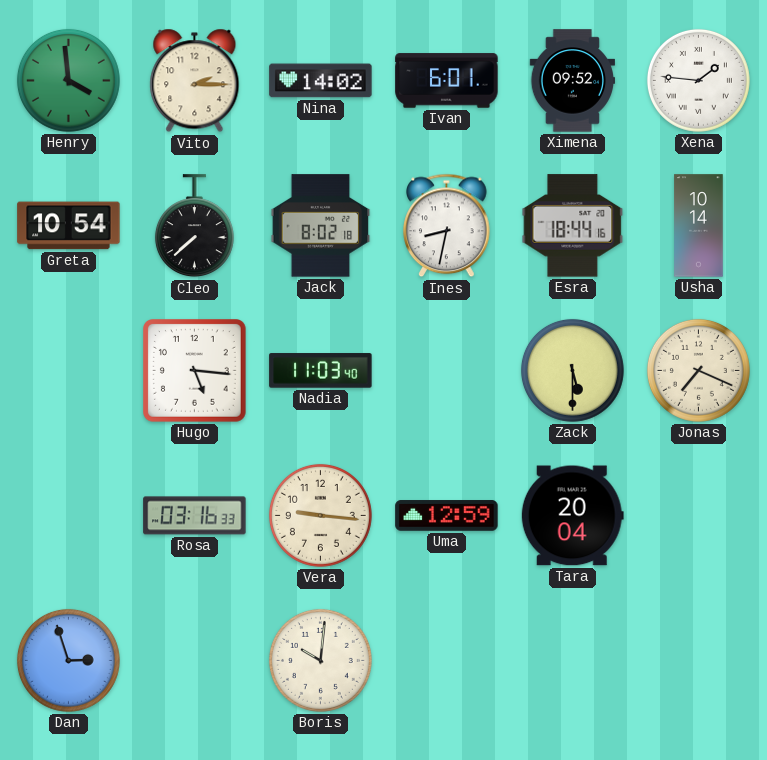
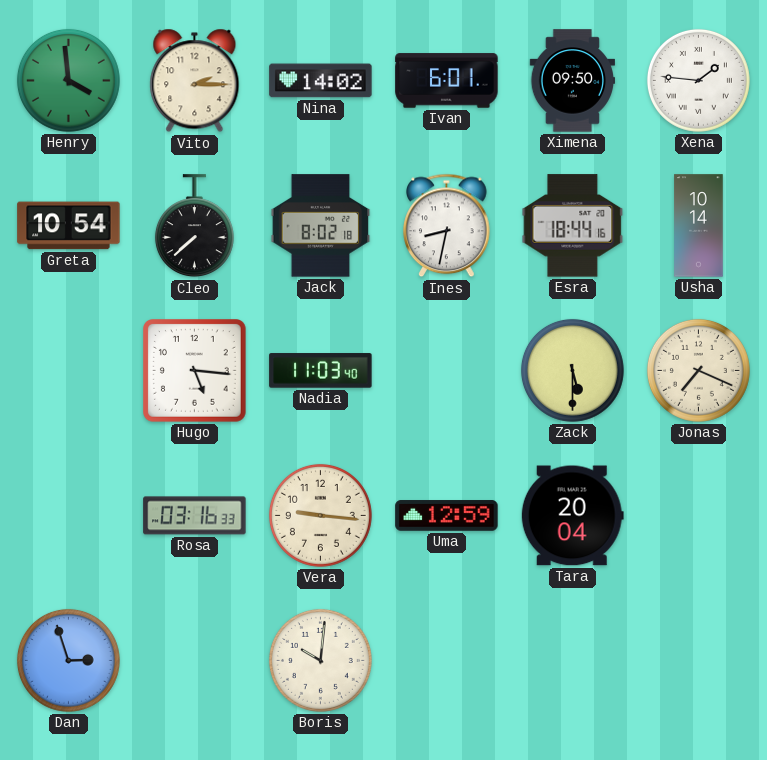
Ximena: 09:52 -> 09:50 (573, 81)
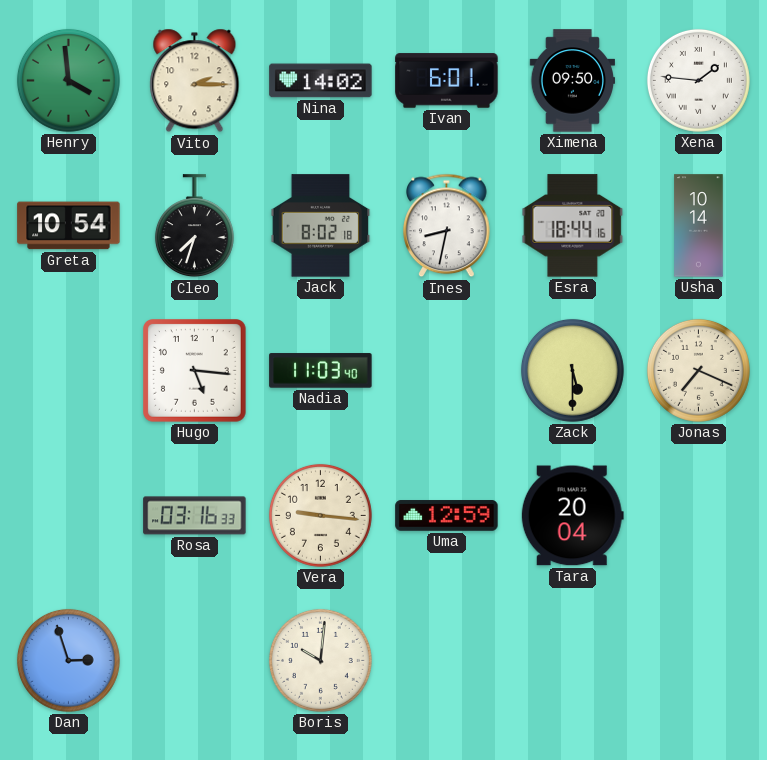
Cleo: 7:38 -> 7:33 (194, 226)
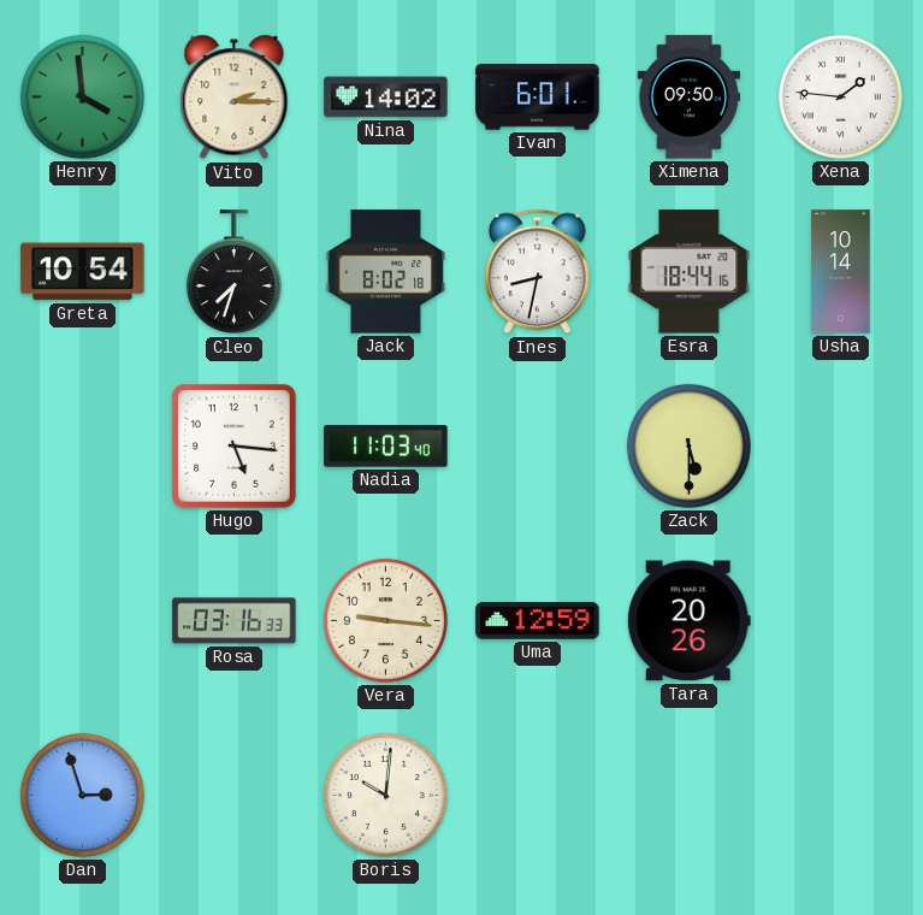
Jonas: 7:19 -> none (698, 370)
Tara: 20:04 -> 20:26 (688, 621)
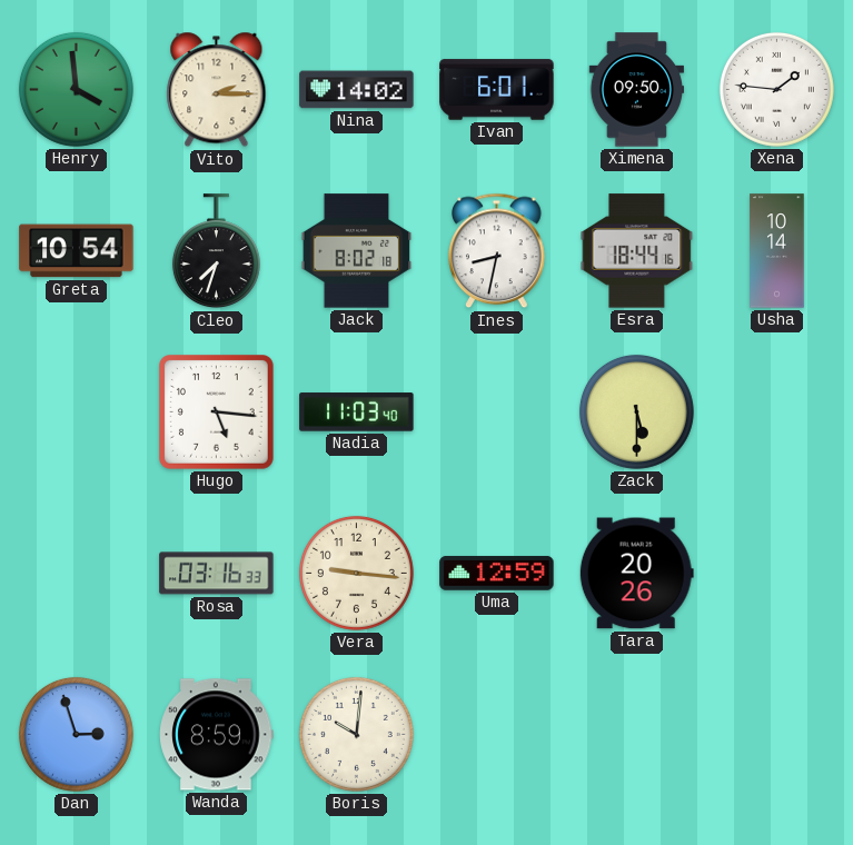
Wanda: none -> 8:59 (217, 735)
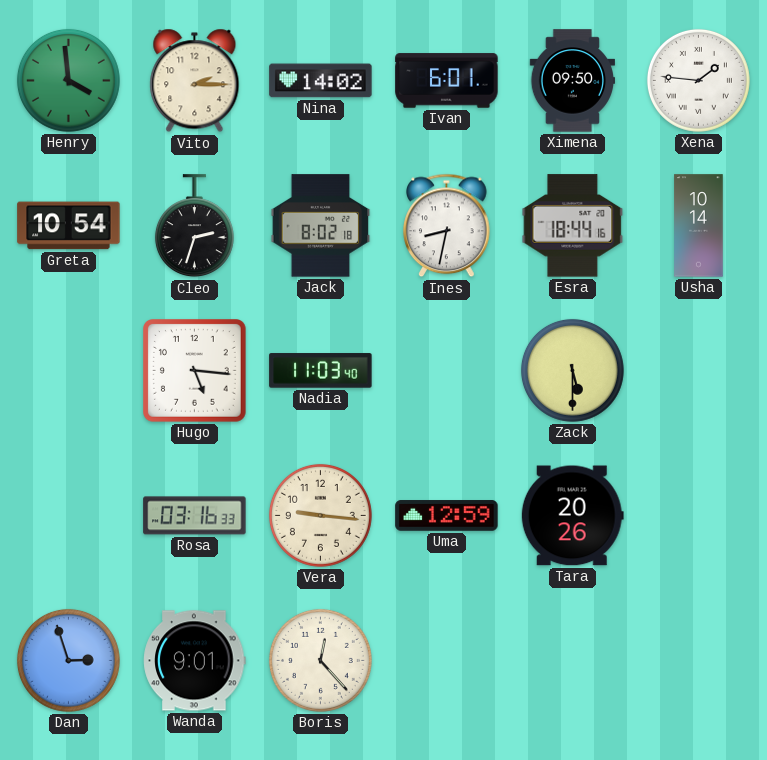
Cleo: 7:33 -> 2:33 (194, 226)
Wanda: 8:59 -> 9:01 (195, 661)
Boris: 10:01 -> 12:23 (320, 660)
